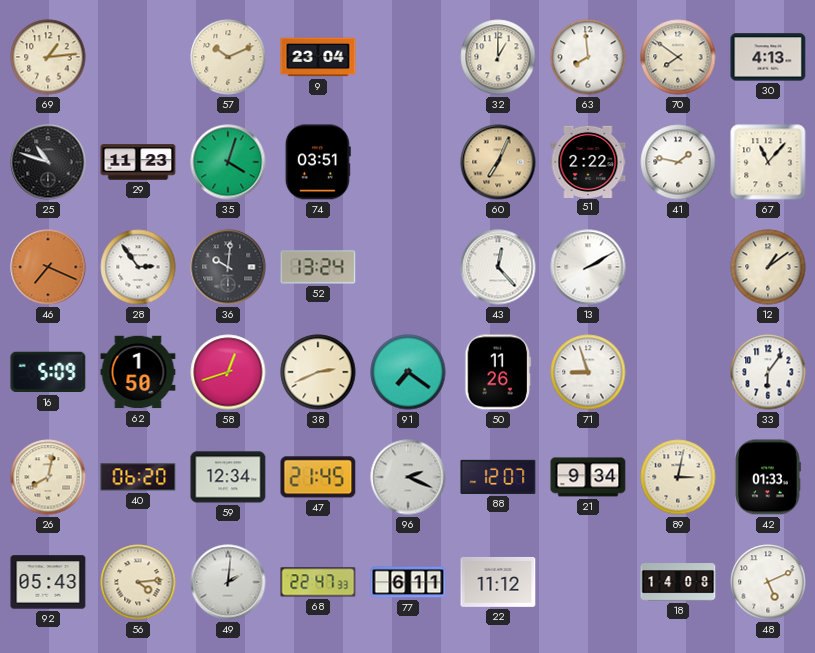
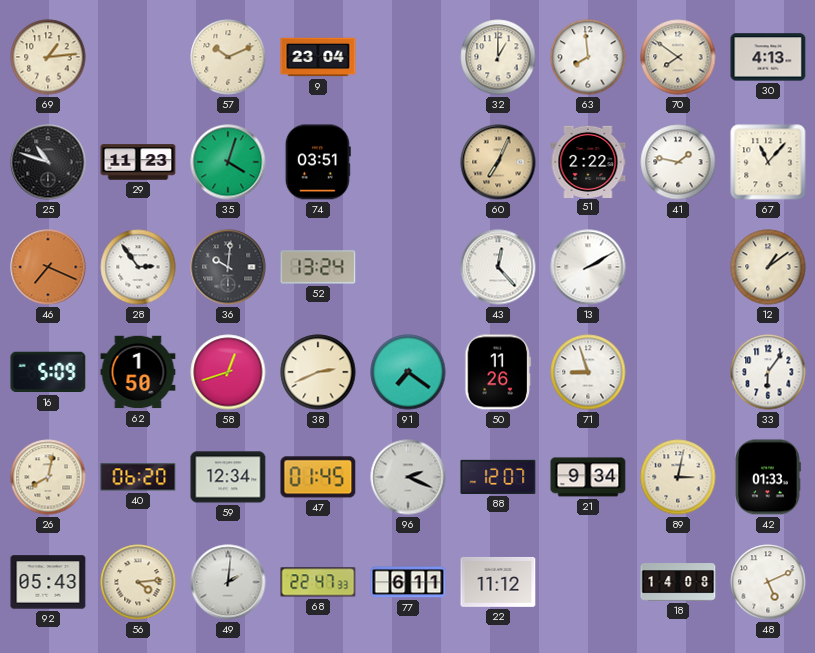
47: 21:45 -> 01:45 (318, 477)
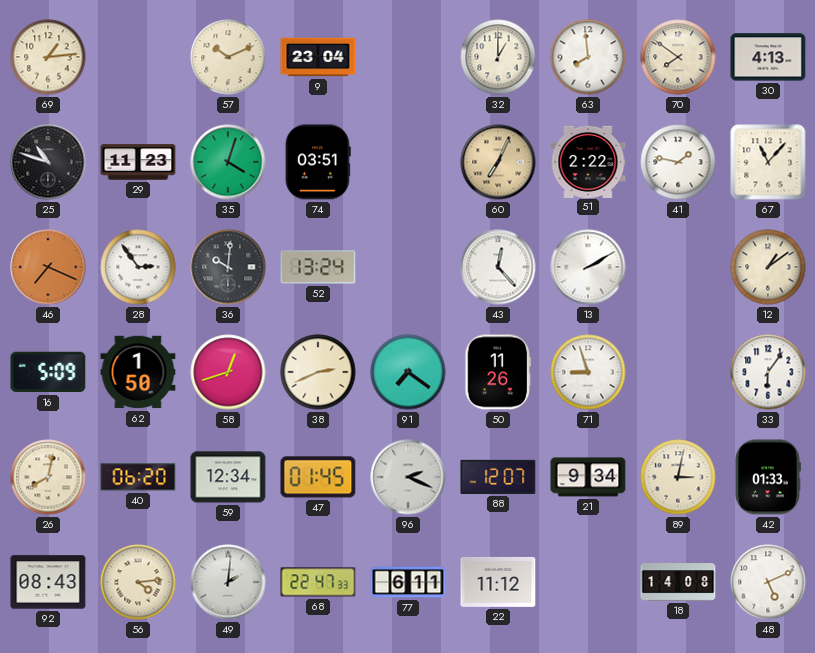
92: 05:43 -> 08:43 (48, 582)
